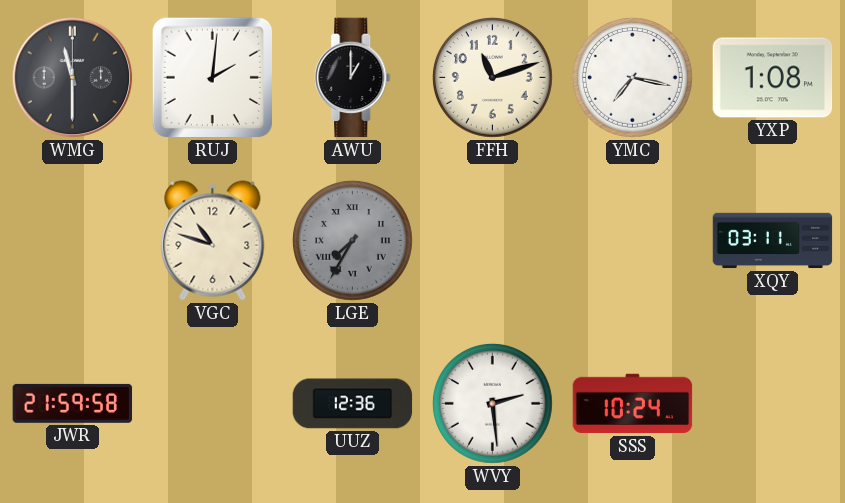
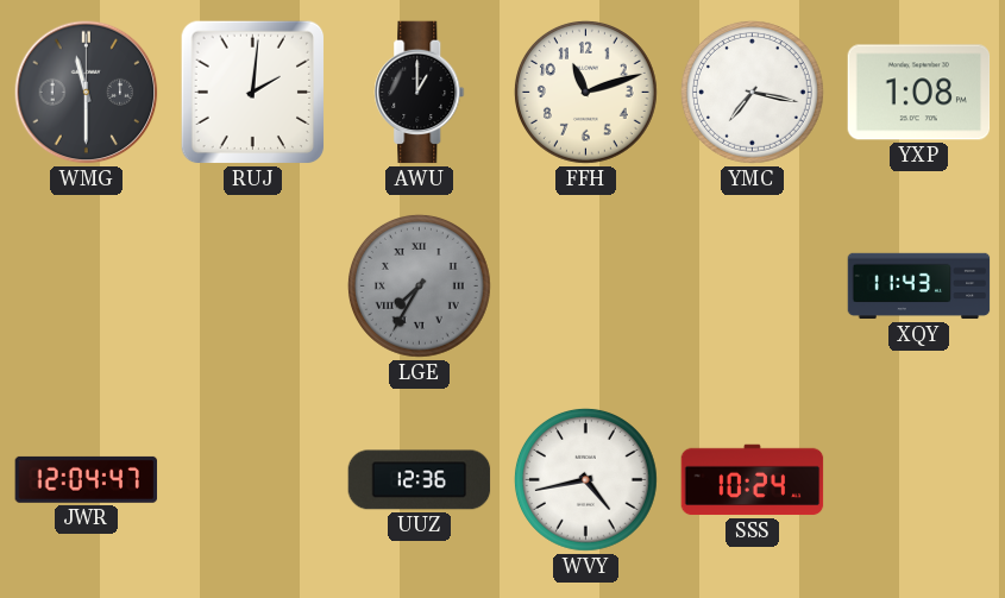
VGC: 10:48 -> none (213, 241)
XQY: 03:11 -> 11:43 (919, 287)
JWR: 21:59 -> 12:04 (87, 479)
WVY: 2:29 -> 4:43 (585, 479)
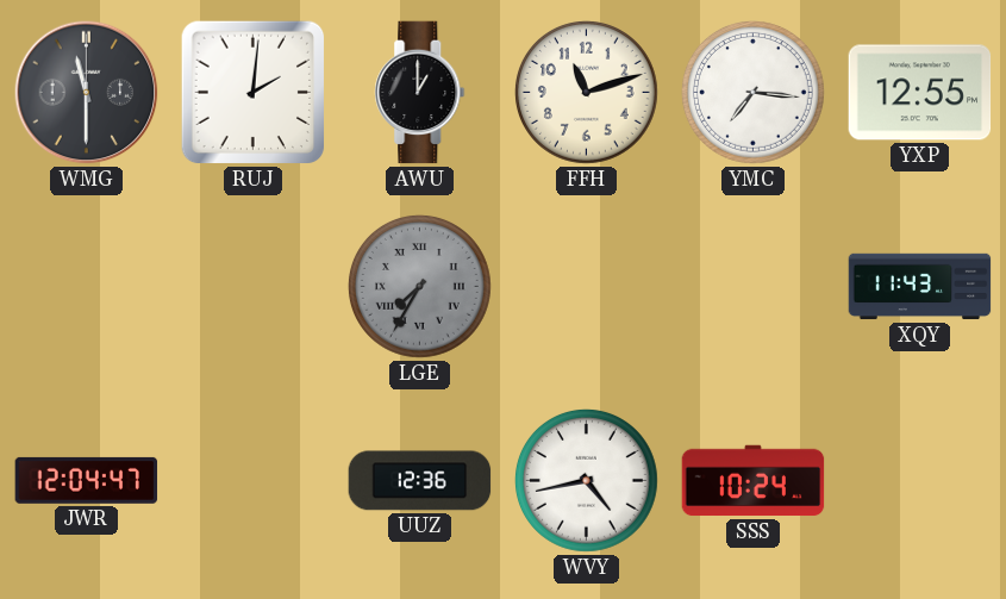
YMC: 7:17 -> 7:16 (752, 92)
YXP: 1:08 -> 12:55 (920, 93)
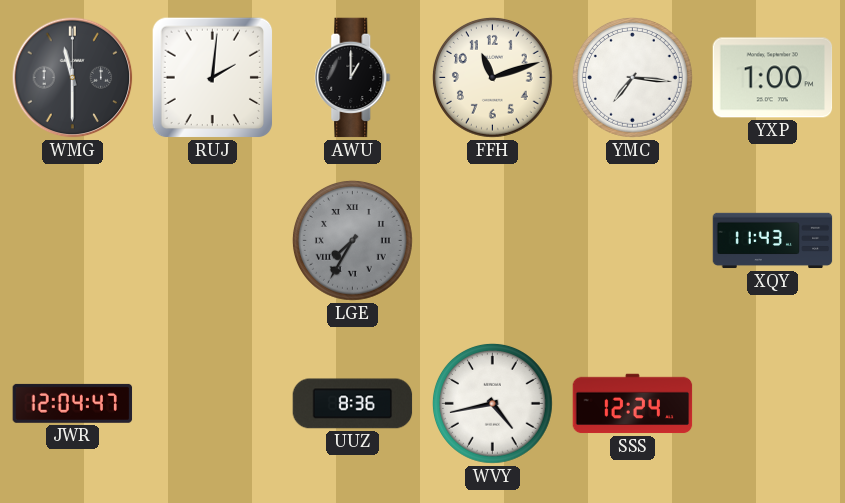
YXP: 12:55 -> 1:00 (773, 78)
UUZ: 12:36 -> 8:36 (353, 404)
SSS: 10:24 -> 12:24 (633, 404)
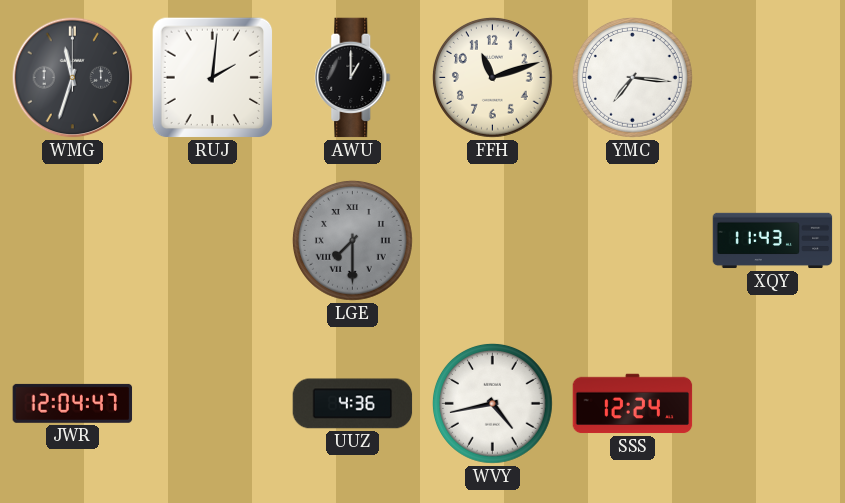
WMG: 11:30 -> 11:33 (73, 78)
YXP: 1:00 -> none (773, 78)
LGE: 7:35 -> 7:30 (352, 240)
UUZ: 8:36 -> 4:36 (353, 404)
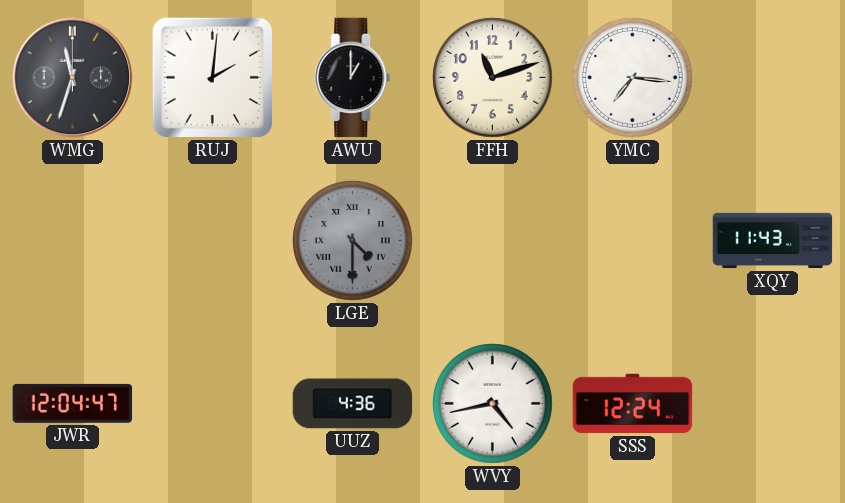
LGE: 7:30 -> 4:30 (352, 240)
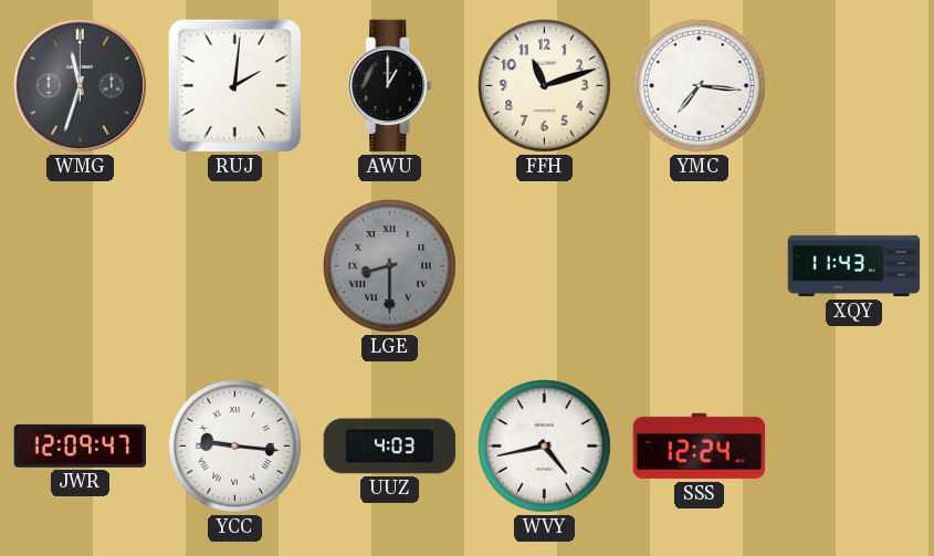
LGE: 4:30 -> 8:30 (389, 265)
JWR: 12:04 -> 12:09 (81, 445)
YCC: none -> 9:16 (234, 445)
UUZ: 4:36 -> 4:03 (390, 447)
